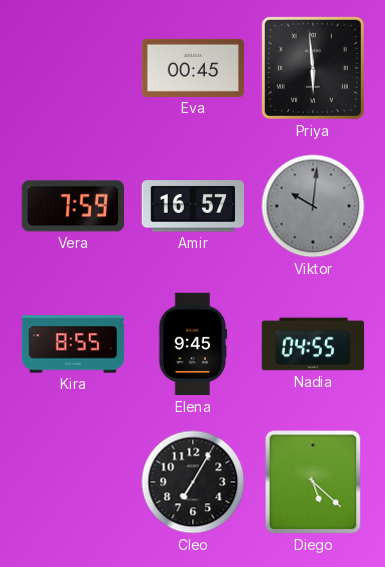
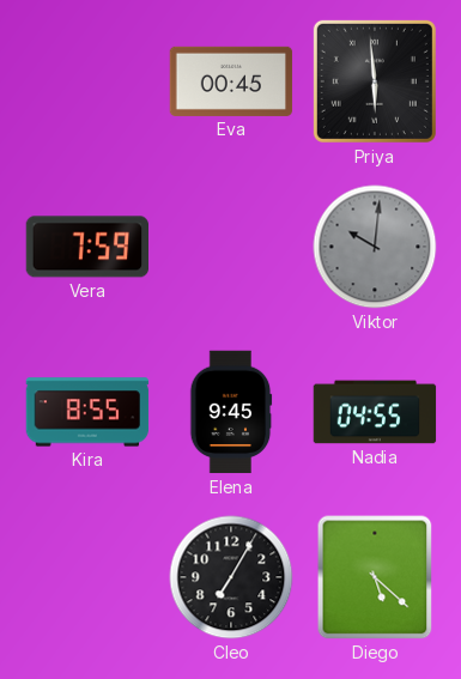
Amir: 16:57 -> none (193, 206)
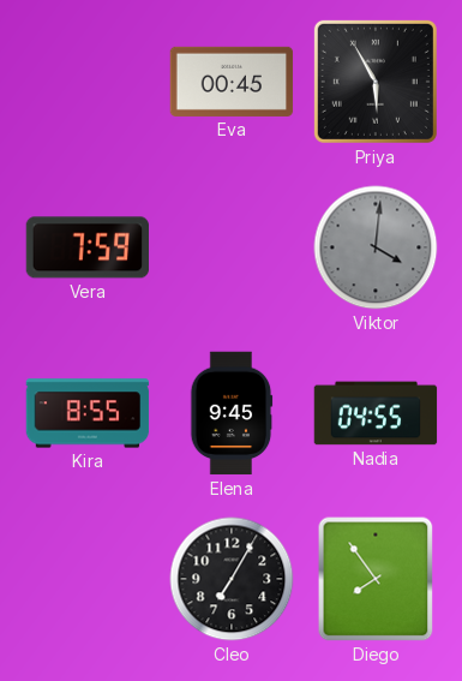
Priya: 5:59 -> 5:55 (376, 82)
Viktor: 10:01 -> 4:01 (376, 247)
Diego: 5:22 -> 7:54 (376, 579)
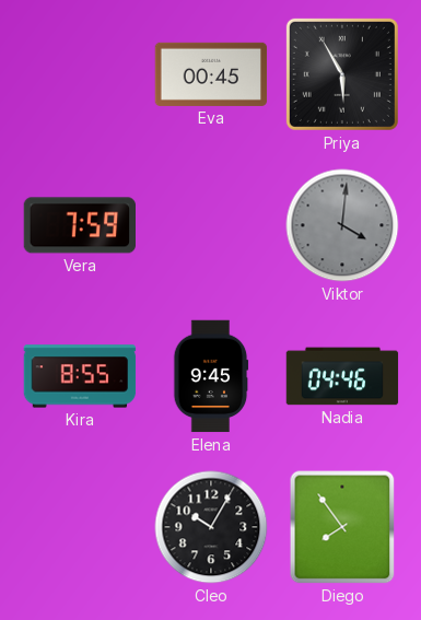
Nadia: 04:55 -> 04:46 (342, 376)
Cleo: 7:05 -> 10:05 (211, 527)
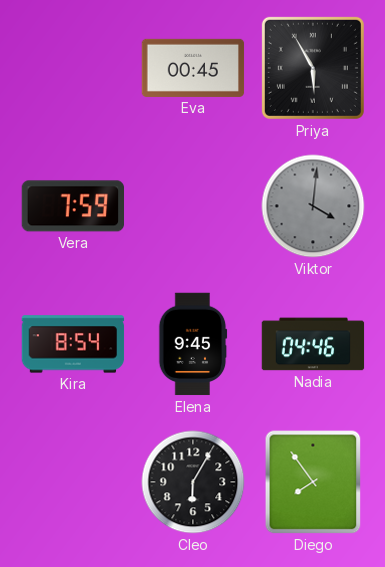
Kira: 8:55 -> 8:54 (73, 344)
Cleo: 10:05 -> 6:05 (193, 482)
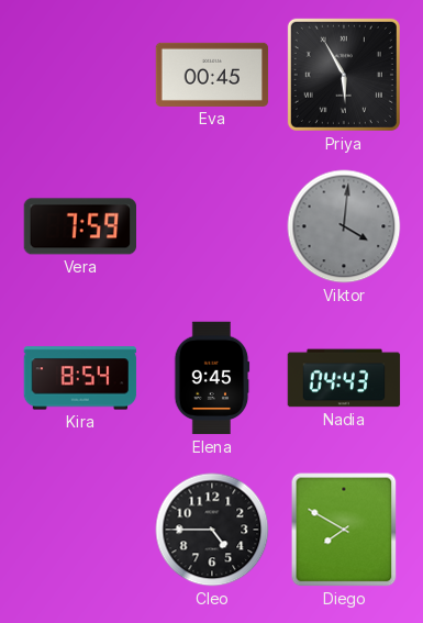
Nadia: 04:46 -> 04:43 (344, 378)
Cleo: 6:05 -> 4:45 (212, 530)
Diego: 7:54 -> 7:50 (344, 530)
